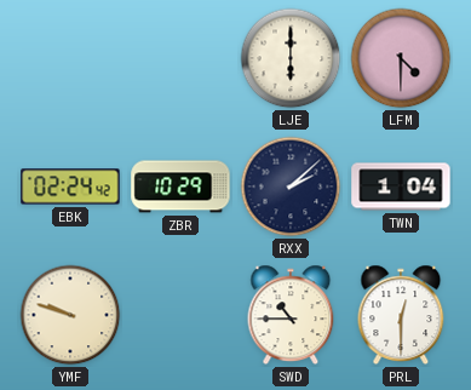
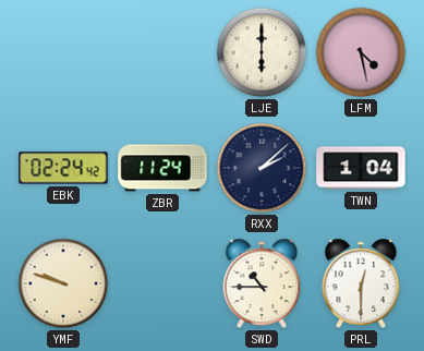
LFM: 4:30 -> 4:28 (361, 52)
ZBR: 10:29 -> 11:24 (162, 168)
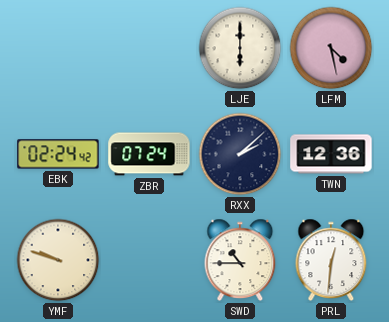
ZBR: 11:24 -> 07:24 (149, 154)
TWN: 1:04 -> 12:36 (331, 154)
PRL: 12:30 -> 12:31 (331, 260)
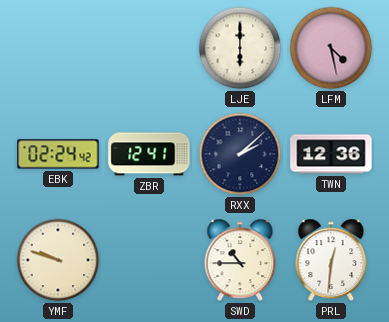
ZBR: 07:24 -> 12:41 (149, 154)
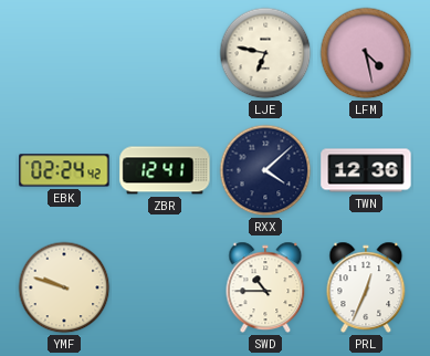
LJE: 6:00 -> 6:47 (265, 53)
RXX: 2:08 -> 4:08 (265, 170)
PRL: 12:31 -> 12:34 (366, 287)
